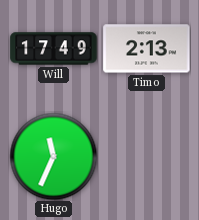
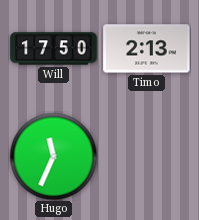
Will: 17:49 -> 17:50 (54, 49)
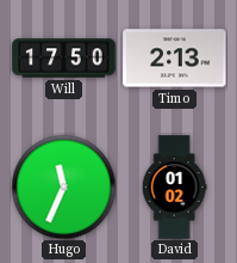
David: none -> 01:02 (174, 188)
